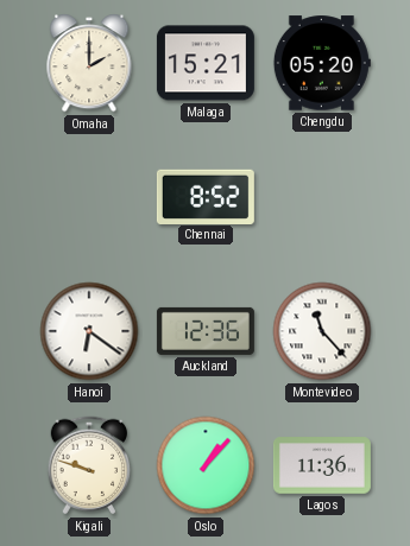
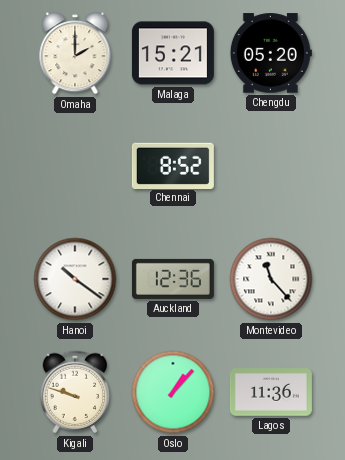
Hanoi: 6:21 -> 10:21 (75, 279)
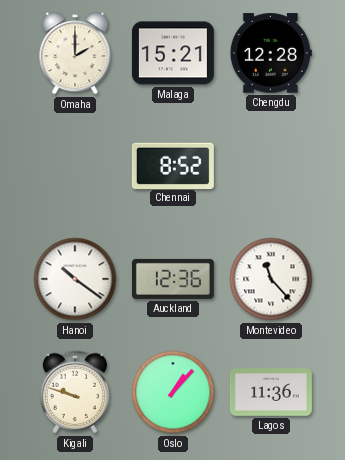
Chengdu: 05:20 -> 12:28 (271, 53)
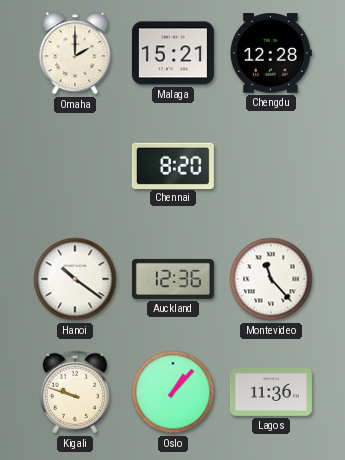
Chennai: 8:52 -> 8:20 (173, 165)
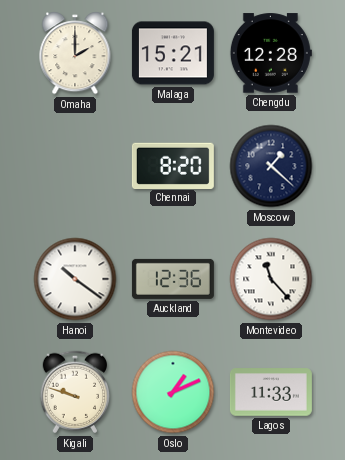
Moscow: none -> 1:22 (271, 166)
Oslo: 1:07 -> 1:11 (173, 392)
Lagos: 11:36 -> 11:33 (271, 392)
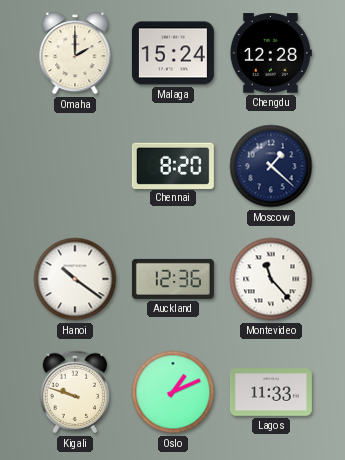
Malaga: 15:21 -> 15:24 (173, 53)
